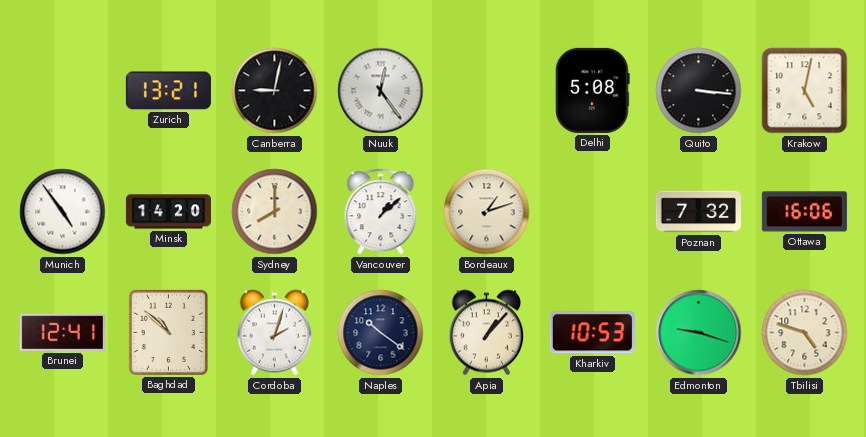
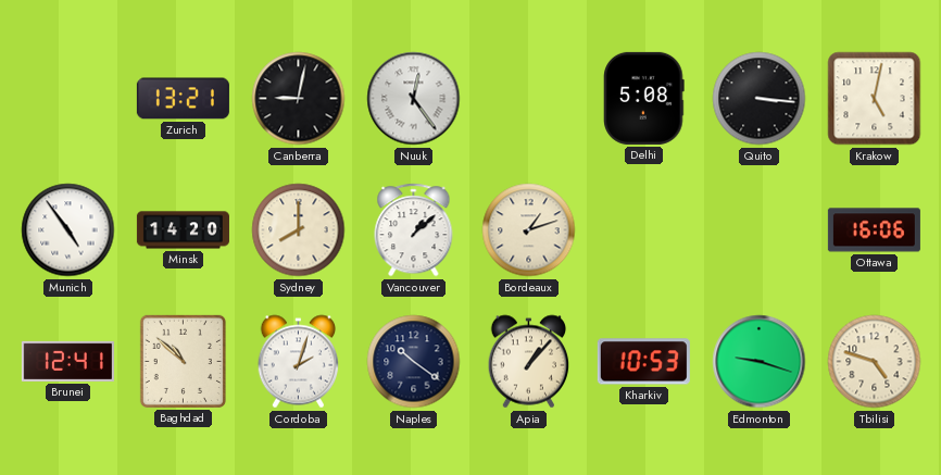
Poznan: 7:32 -> none (698, 212)
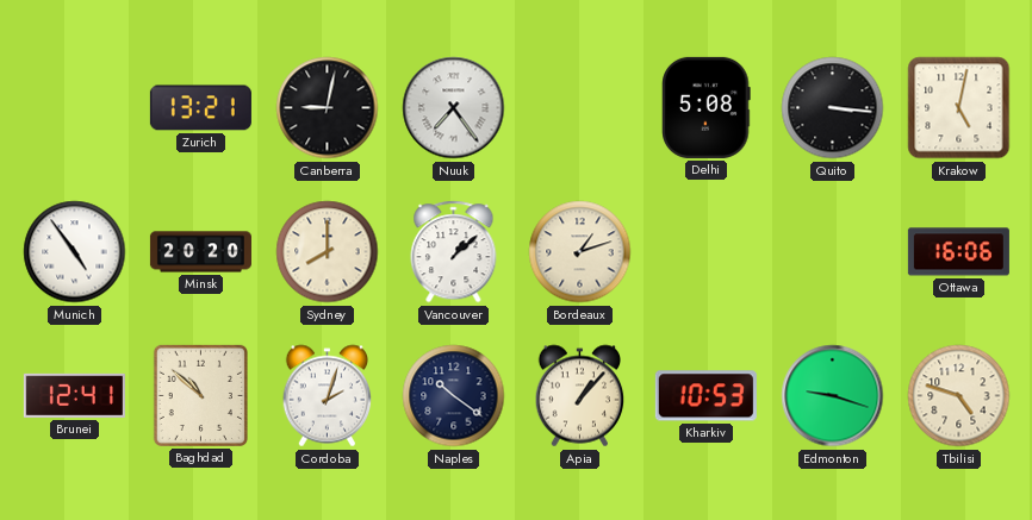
Nuuk: 12:24 -> 7:24 (454, 108)
Minsk: 14:20 -> 20:20 (200, 252)
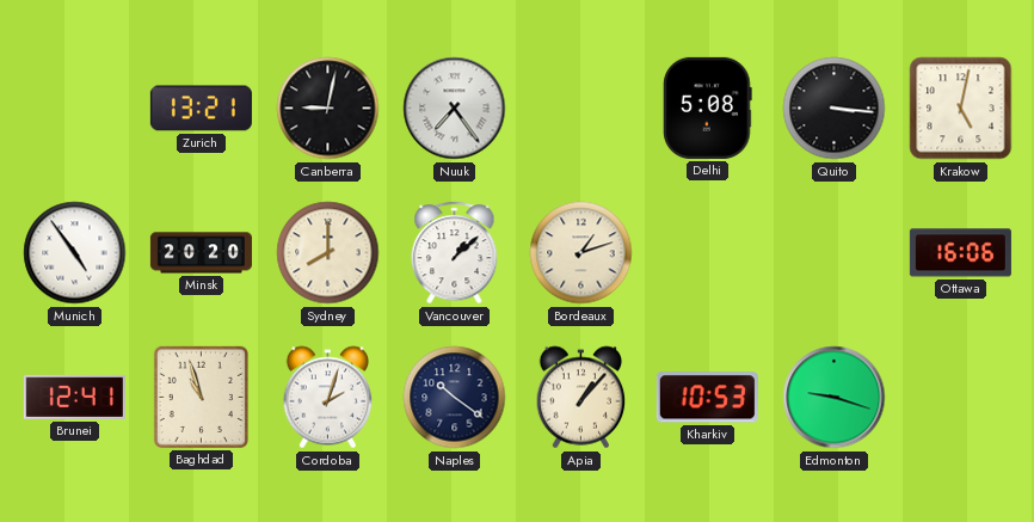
Baghdad: 10:52 -> 10:57 (201, 397)
Tbilisi: 4:48 -> none (959, 396)
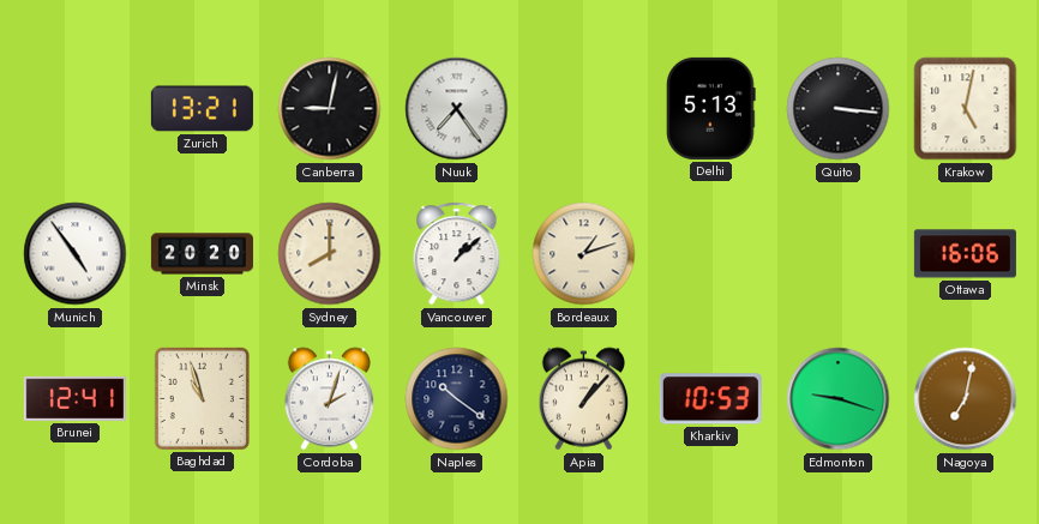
Delhi: 5:08 -> 5:13 (711, 108)
Nagoya: none -> 7:02 (966, 399)
